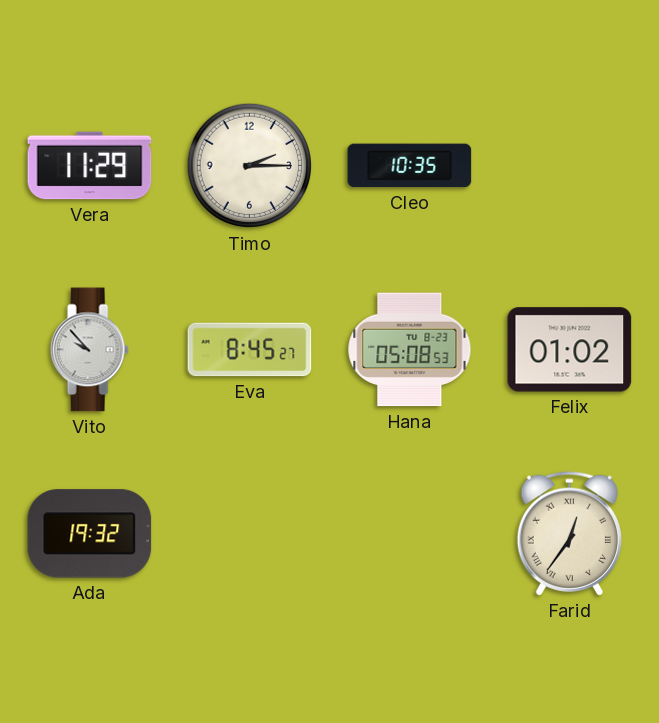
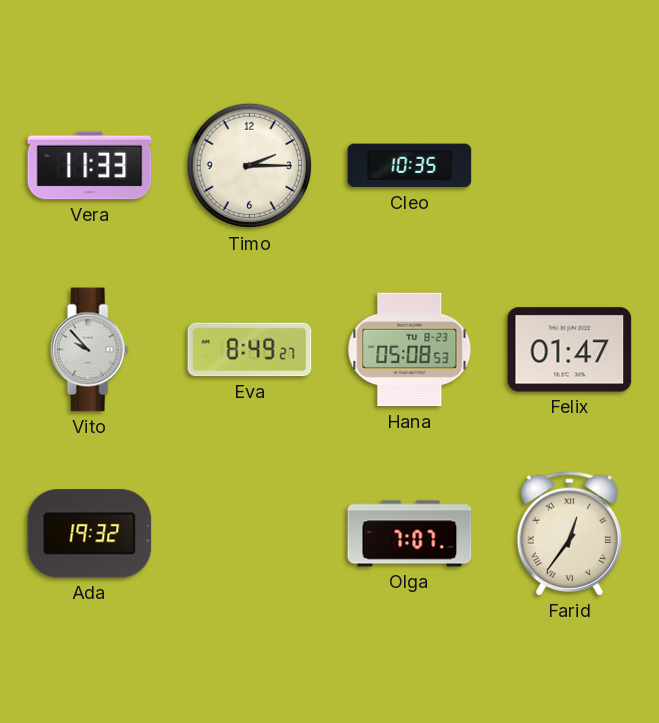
Vera: 11:29 -> 11:33 (90, 166)
Eva: 8:45 -> 8:49 (250, 350)
Felix: 01:02 -> 01:47 (570, 350)
Olga: none -> 7:07 (410, 534)
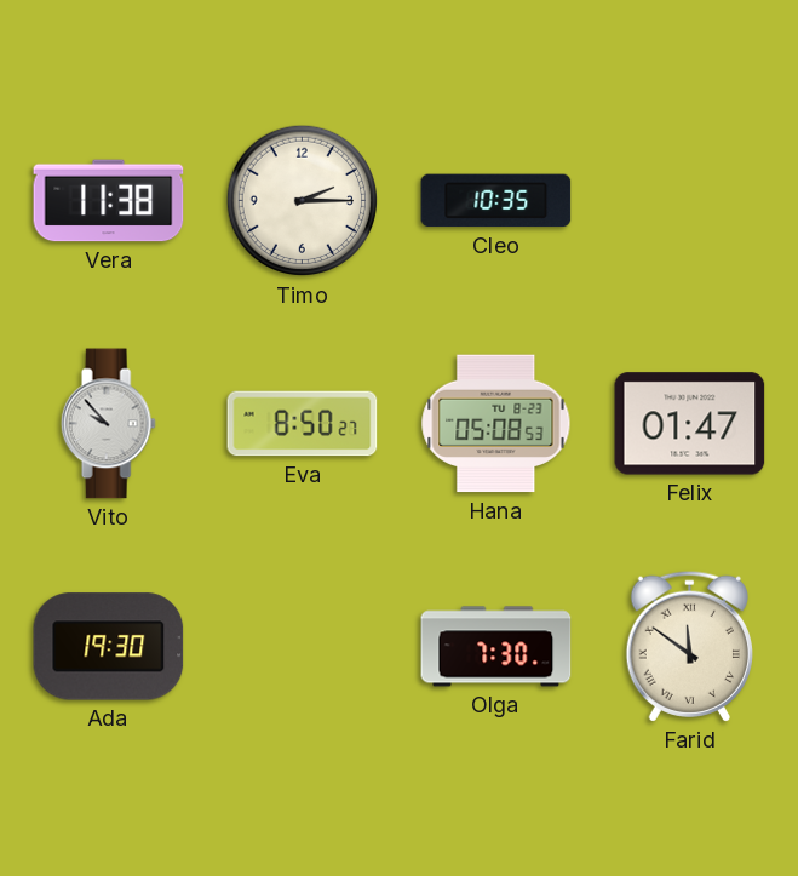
Vera: 11:33 -> 11:38 (109, 201)
Eva: 8:49 -> 8:50 (303, 424)
Ada: 19:32 -> 19:30 (109, 647)
Olga: 7:07 -> 7:30 (496, 647)
Farid: 12:36 -> 11:51 (689, 646)
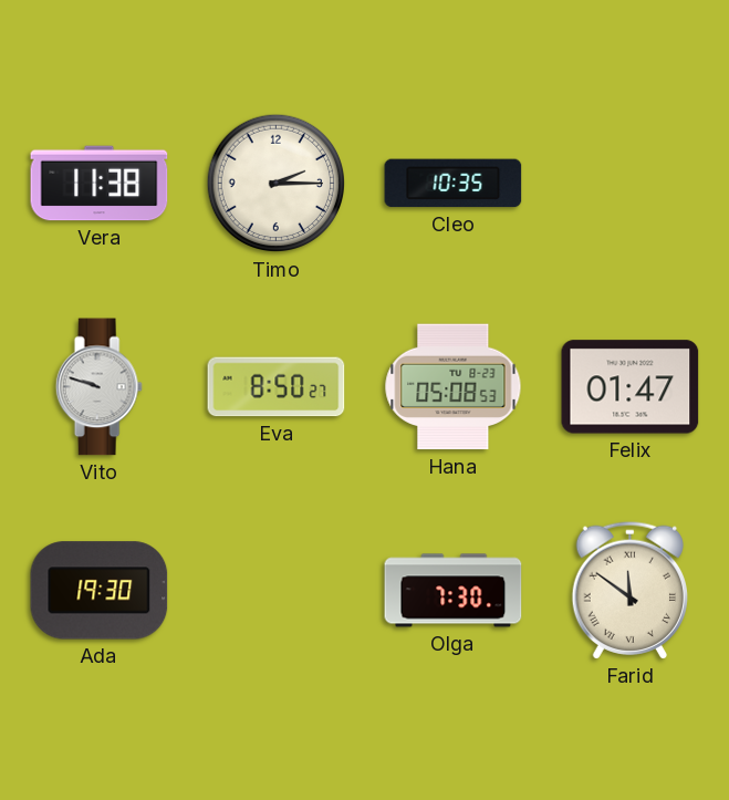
Vito: 9:53 -> 9:48 (98, 387)
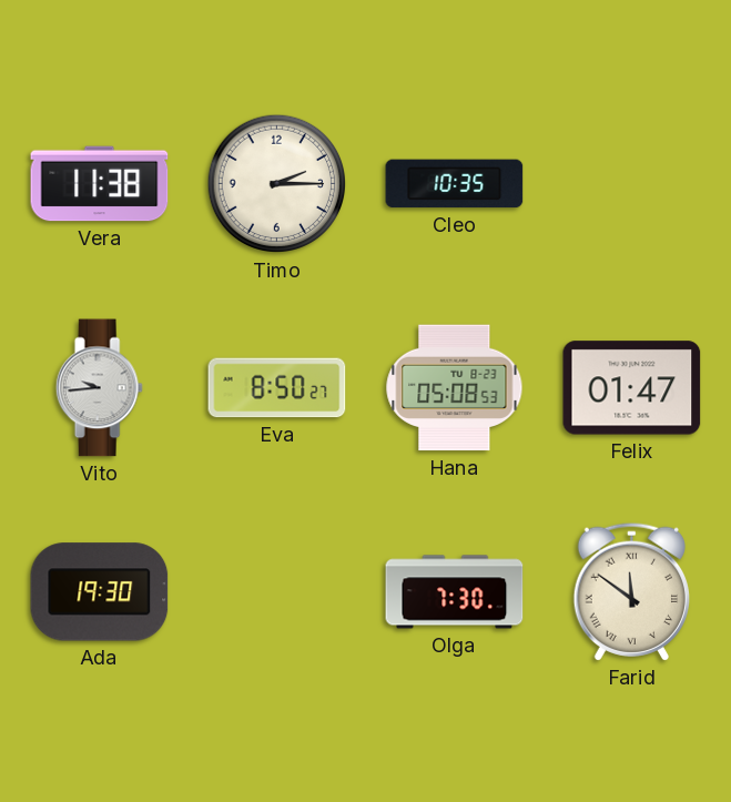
Vito: 9:48 -> 9:44 (99, 388)
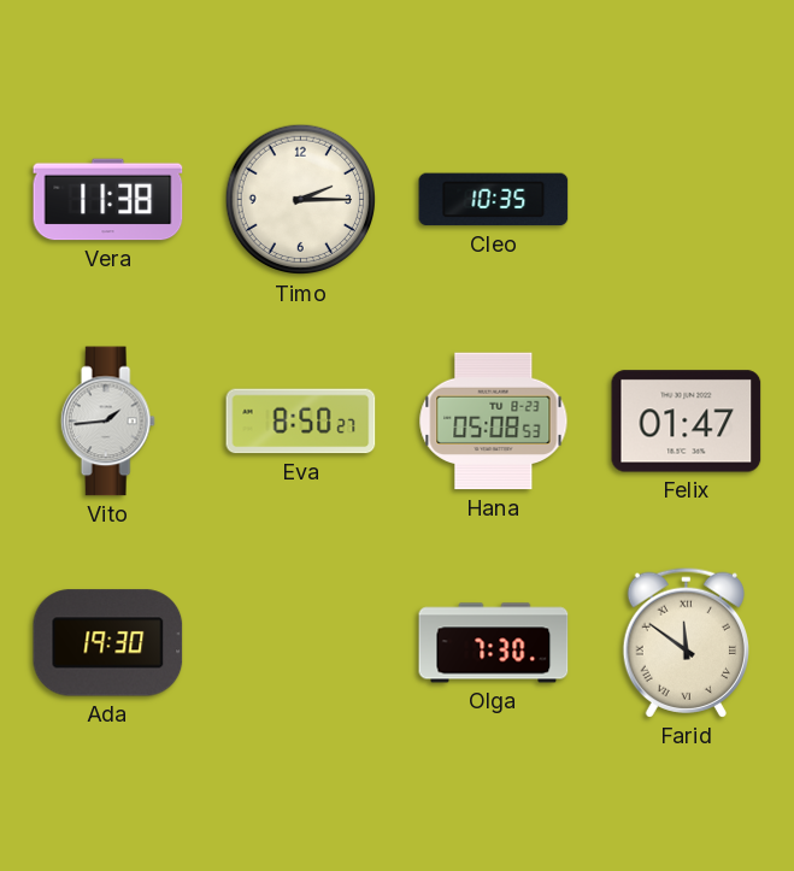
Vito: 9:44 -> 1:44 (107, 422)
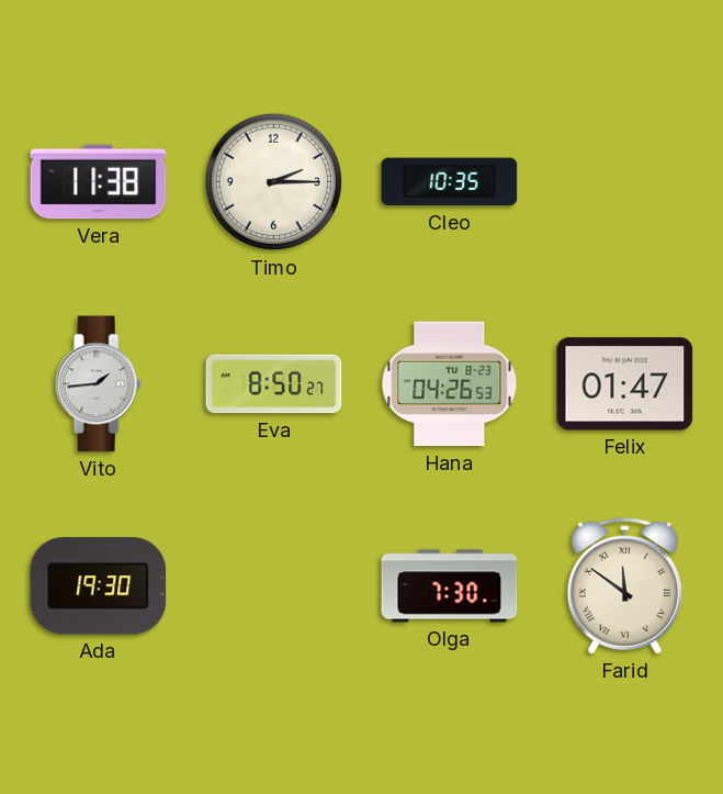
Hana: 05:08 -> 04:26 (450, 384)
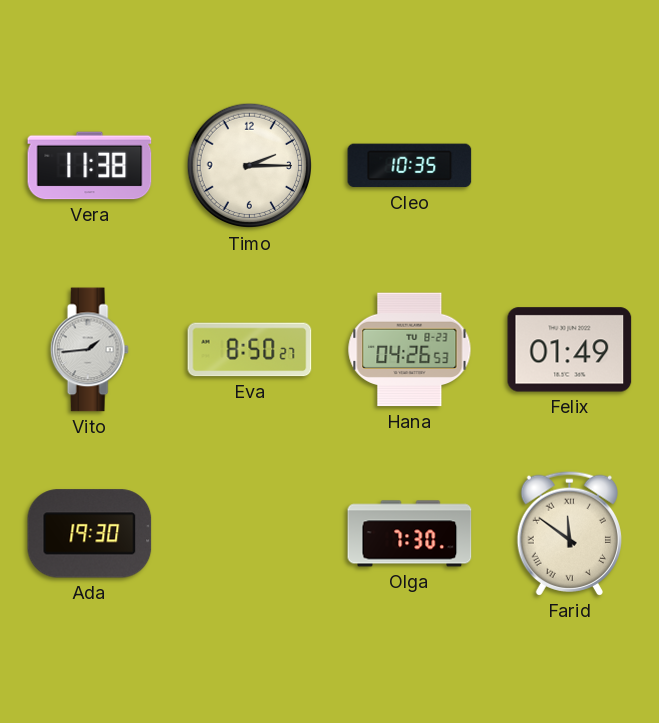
Felix: 01:47 -> 01:49 (570, 350)
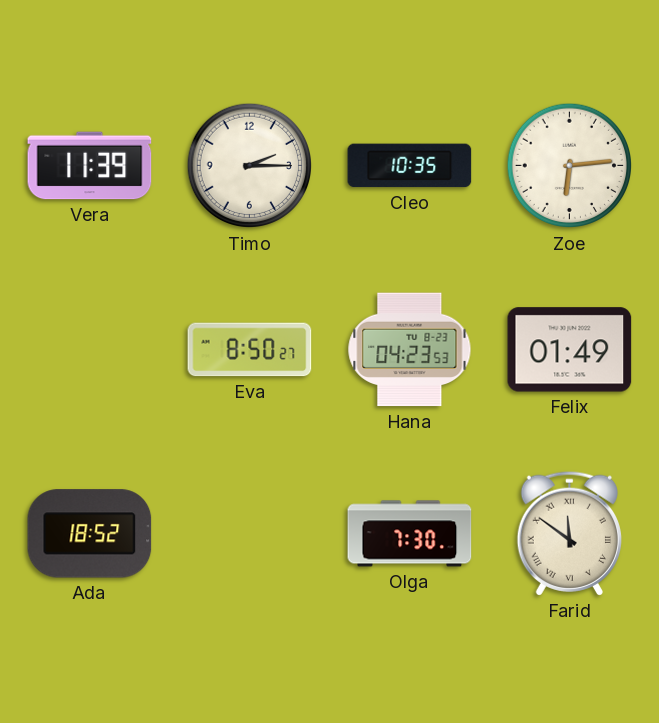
Vera: 11:38 -> 11:39 (90, 166)
Zoe: none -> 6:14 (569, 166)
Vito: 1:44 -> none (89, 350)
Hana: 04:26 -> 04:23 (410, 350)
Ada: 19:30 -> 18:52 (90, 534)
